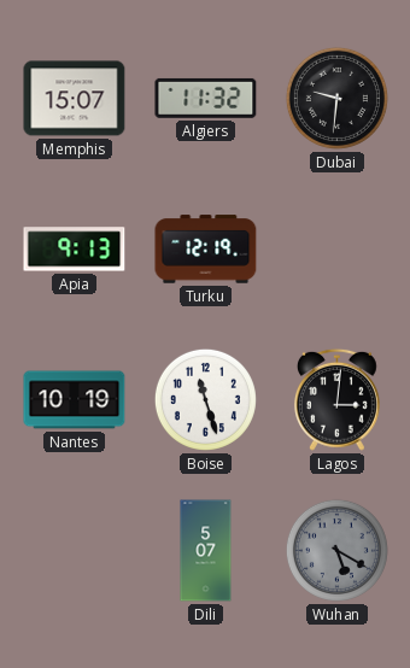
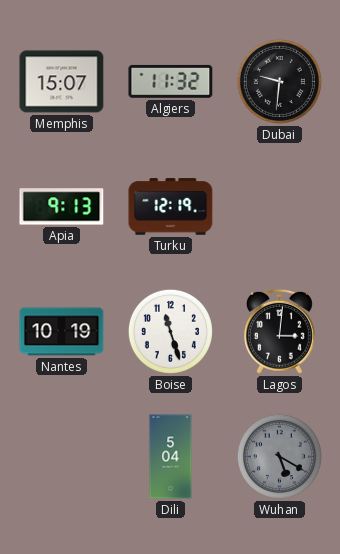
Dili: 5:07 -> 5:04 (171, 457)
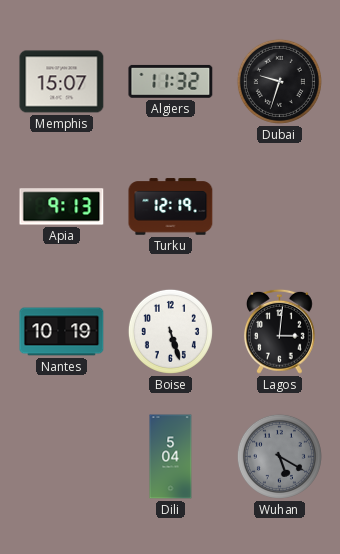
Dubai: 9:31 -> 9:33 (279, 81)
Boise: 11:27 -> 5:27 (170, 331)
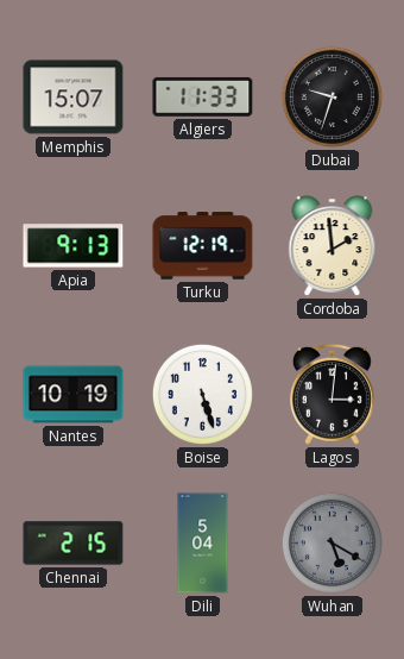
Algiers: 11:32 -> 11:33 (203, 96)
Cordoba: none -> 1:59 (333, 246)
Chennai: none -> 2:15 (74, 544)
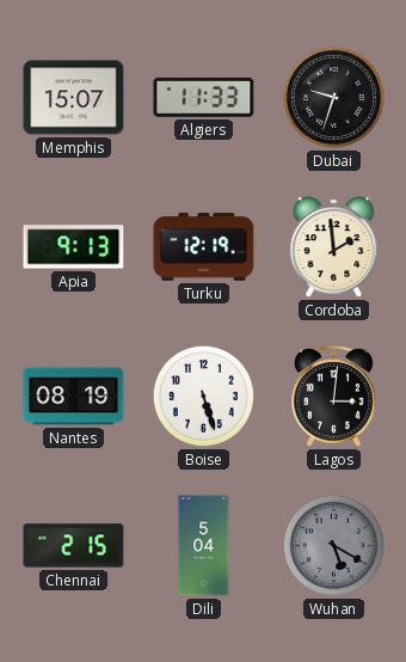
Nantes: 10:19 -> 08:19 (74, 397)
